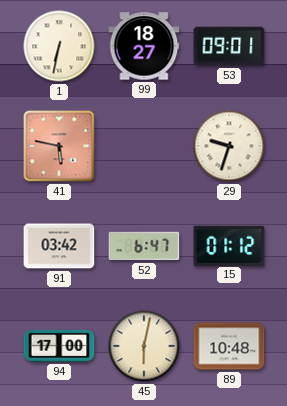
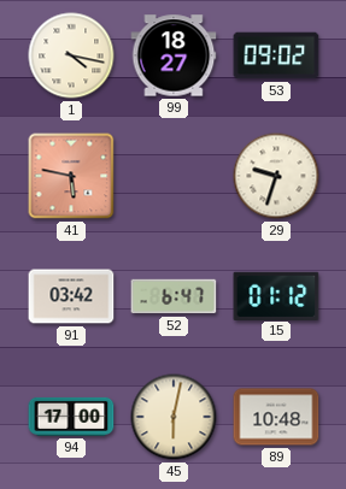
1: 6:32 -> 4:17 (71, 55)
53: 09:01 -> 09:02 (276, 55)
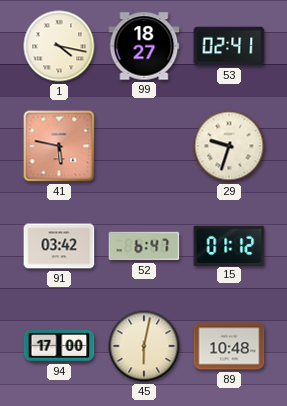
53: 09:02 -> 02:41 (229, 46)
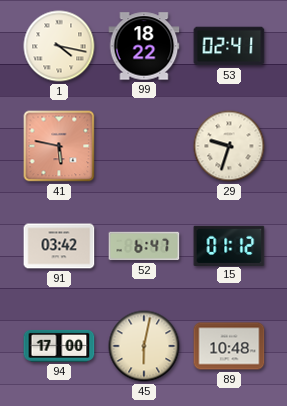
99: 18:27 -> 18:22 (144, 46)
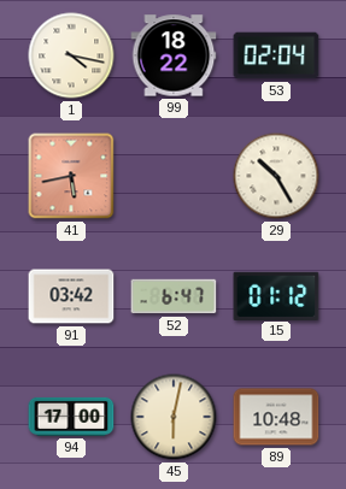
53: 02:41 -> 02:04 (276, 55)
41: 5:47 -> 5:43 (71, 176)
29: 9:33 -> 10:25 (276, 176)
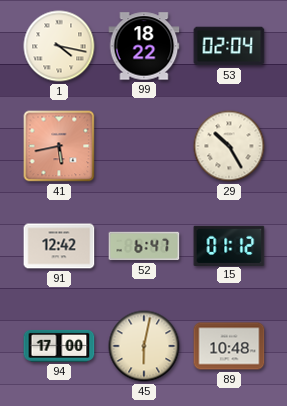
91: 03:42 -> 12:42 (59, 246)
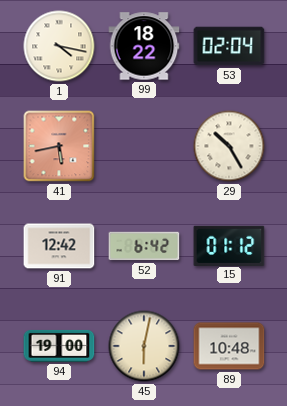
52: 6:47 -> 6:42 (144, 246)
94: 17:00 -> 19:00 (59, 346)
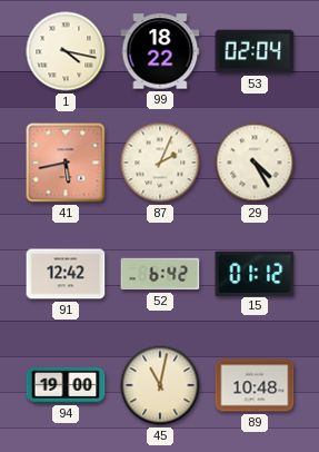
87: none -> 2:04 (160, 163)
29: 10:25 -> 4:25 (255, 163)
45: 6:02 -> 11:02 (160, 385)
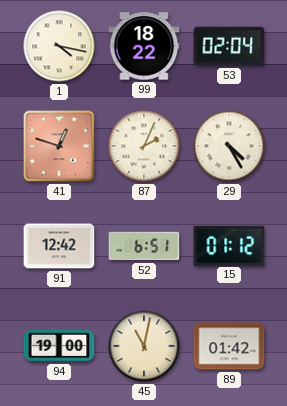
41: 5:43 -> 12:48 (59, 146)
52: 6:42 -> 6:51 (144, 246)
89: 10:48 -> 01:42 (229, 346)
